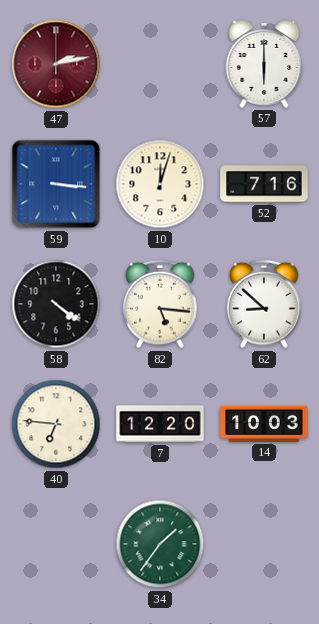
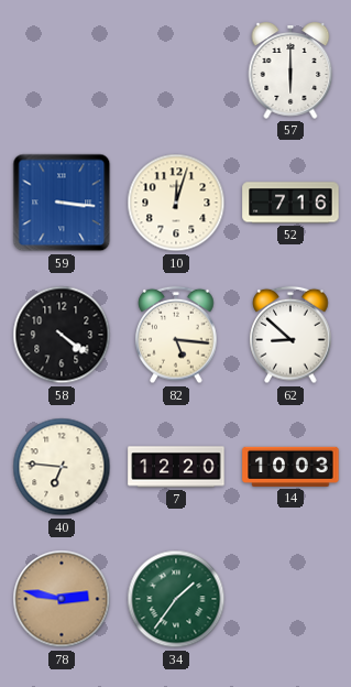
47: 2:13 -> none (56, 64)
78: none -> 2:47 (62, 599)
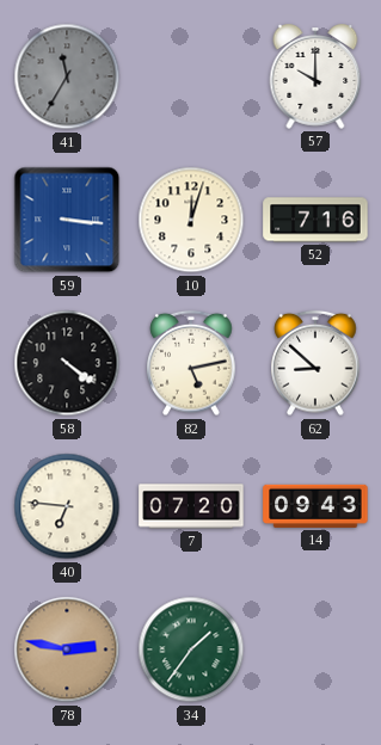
41: none -> 11:35 (67, 76)
57: 6:00 -> 10:00 (315, 76)
82: 5:16 -> 5:13 (191, 363)
7: 12:20 -> 07:20 (191, 506)
14: 10:03 -> 09:43 (315, 506)
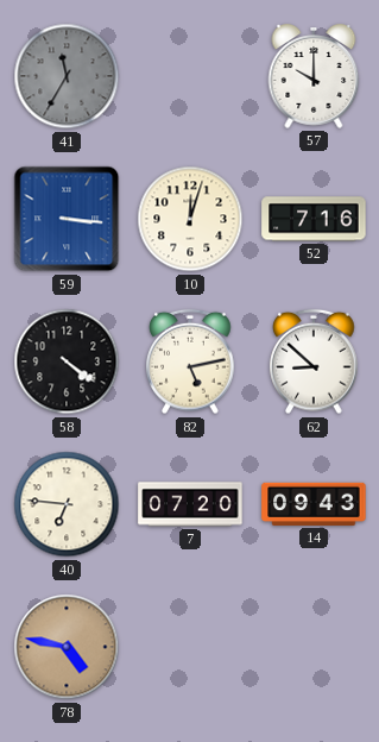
78: 2:47 -> 4:47 (67, 647)
34: 1:36 -> none (191, 649)
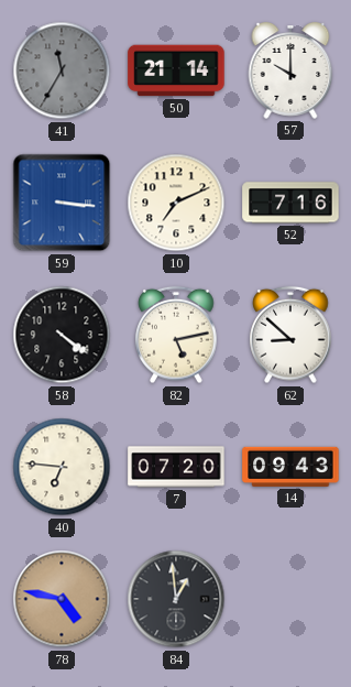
50: none -> 21:14 (176, 70)
10: 12:03 -> 7:11 (176, 203)
84: none -> 12:59 (176, 599)
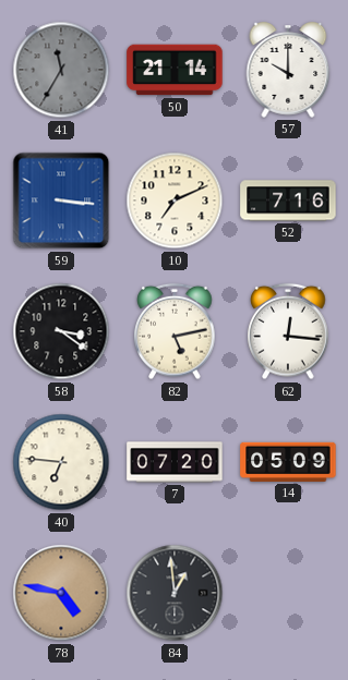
58: 4:21 -> 3:21 (61, 331)
62: 8:52 -> 12:16 (288, 331)
14: 09:43 -> 05:09 (288, 462)
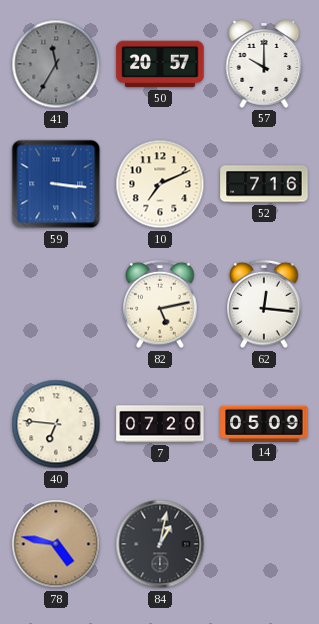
50: 21:14 -> 20:57 (160, 64)
58: 3:21 -> none (61, 331)
84: 12:59 -> 1:02 (160, 544)
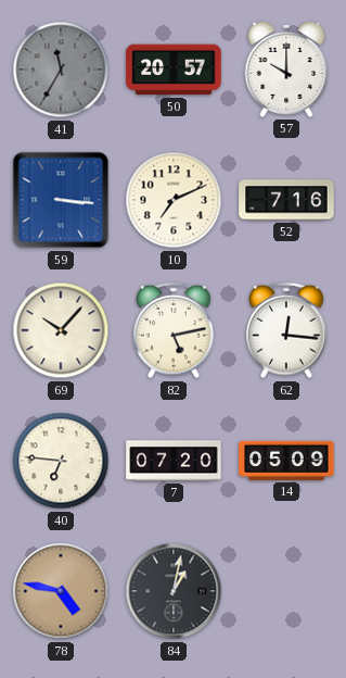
69: none -> 10:07 (61, 330)
